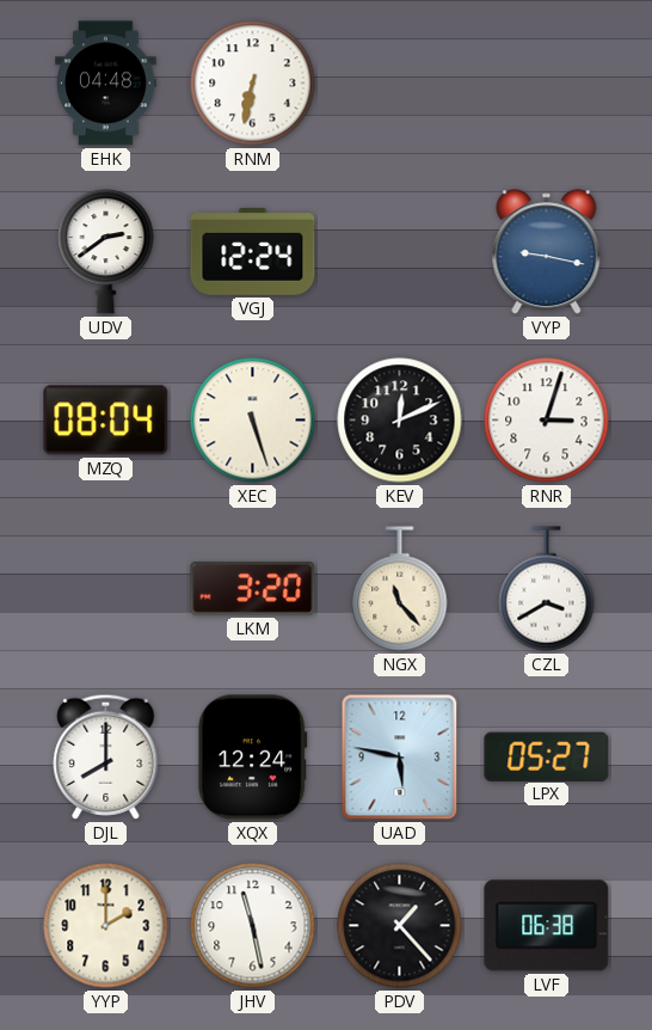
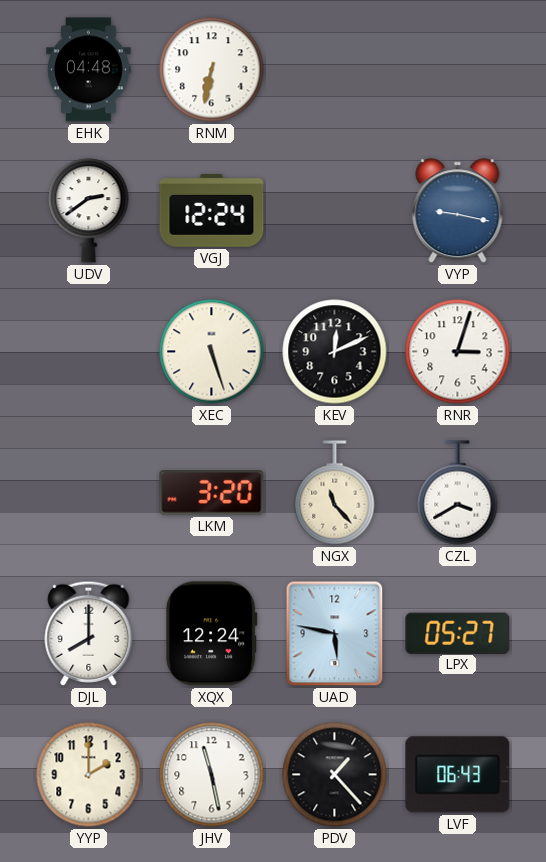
MZQ: 08:04 -> none (106, 421)
LVF: 06:38 -> 06:43 (458, 775)
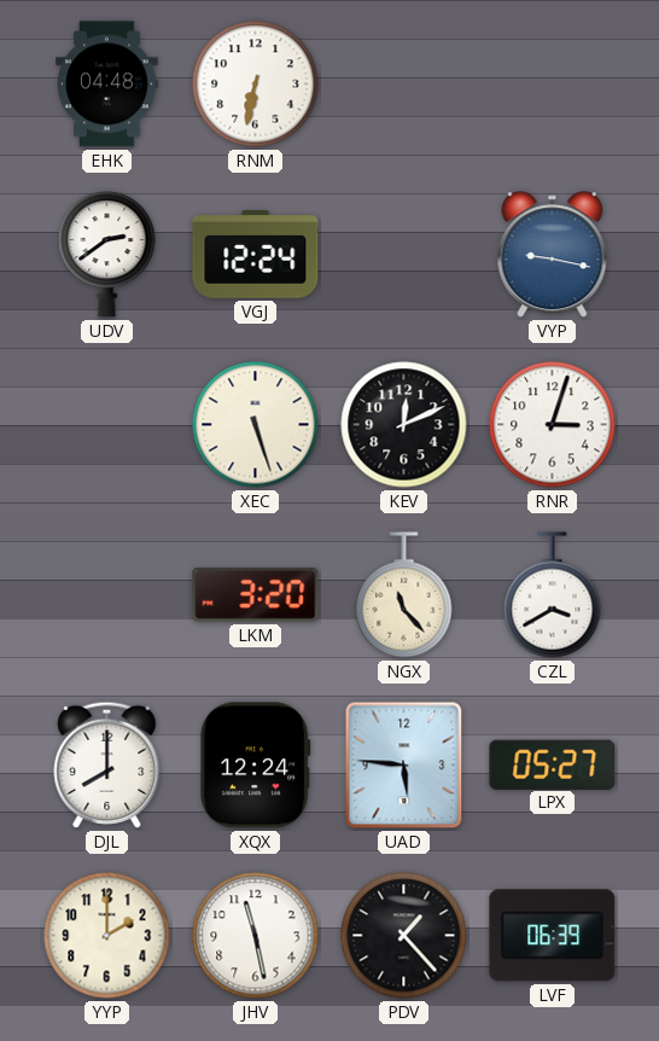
UAD: 5:47 -> 5:46 (404, 766)
LVF: 06:43 -> 06:39 (553, 936)
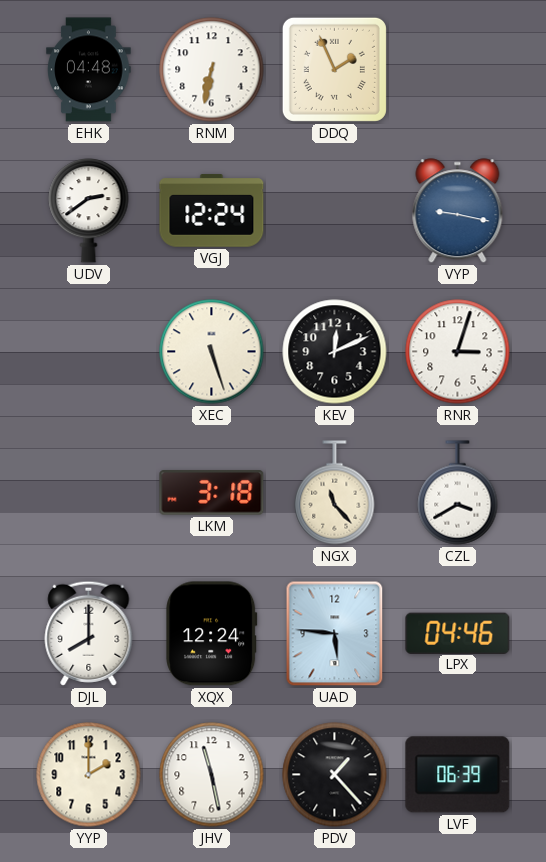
DDQ: none -> 1:56 (334, 69)
LKM: 3:20 -> 3:18 (212, 493)
LPX: 05:27 -> 04:46 (458, 633)
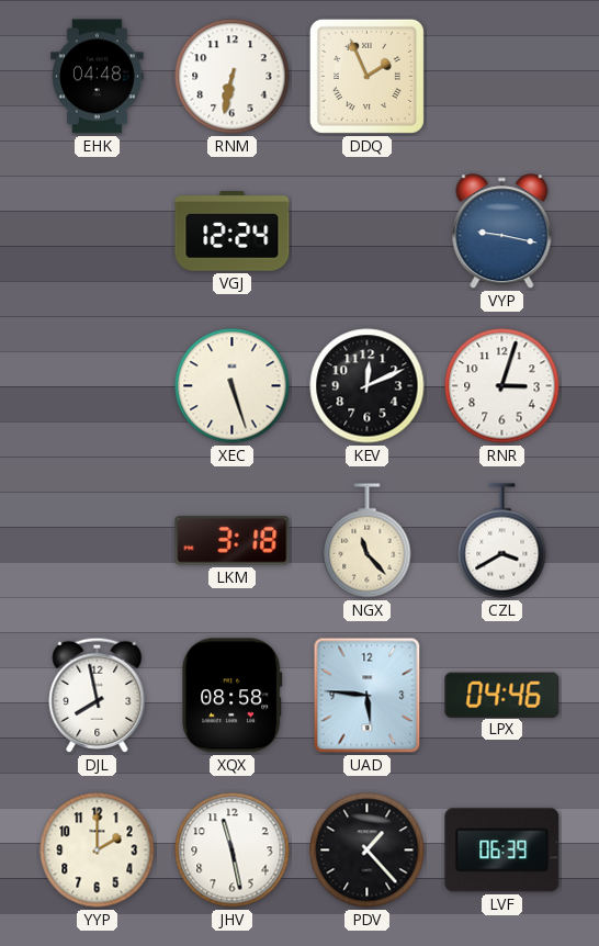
UDV: 2:39 -> none (89, 211)
DJL: 8:00 -> 7:58 (98, 695)
XQX: 12:24 -> 08:58 (233, 696)
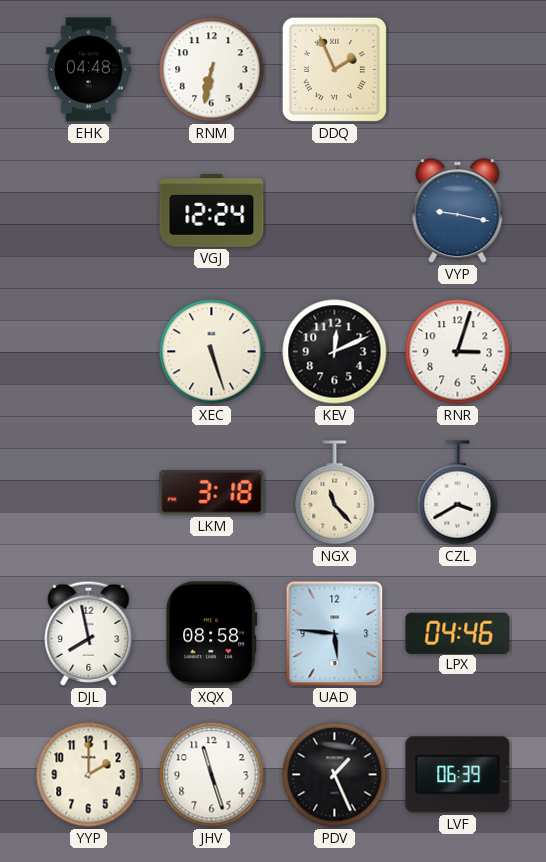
JHV: 11:28 -> 11:27 (212, 775)
PDV: 1:23 -> 1:26 (335, 775)
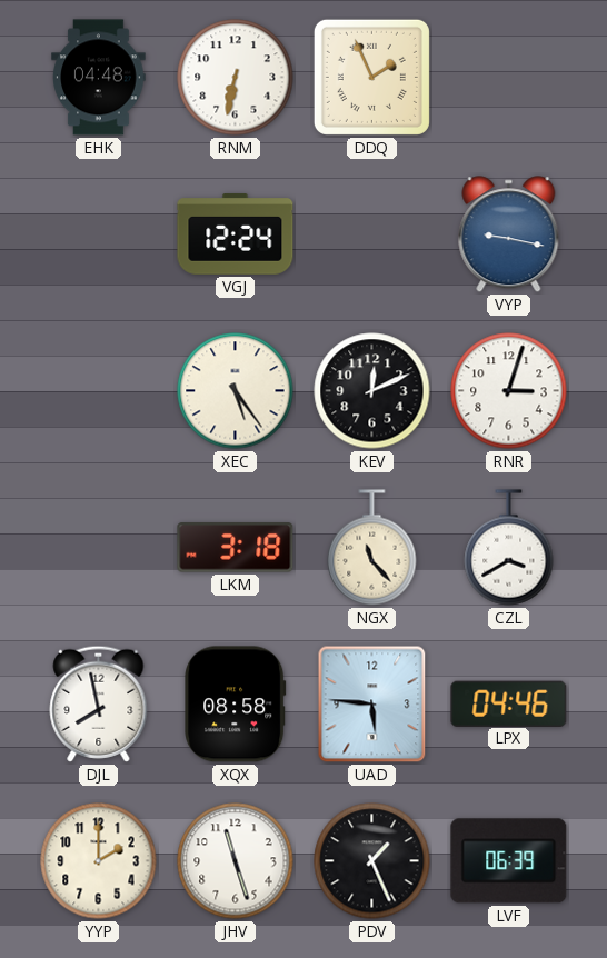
XEC: 5:27 -> 5:24 (236, 391)
